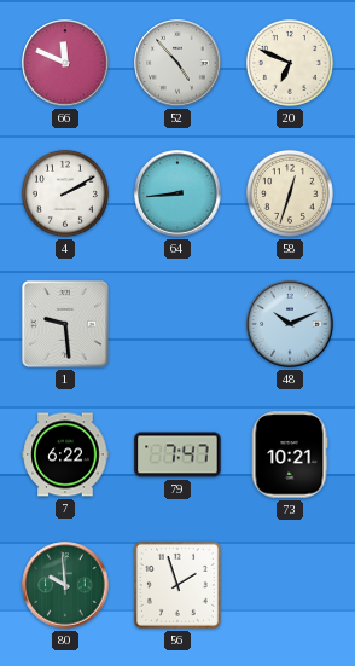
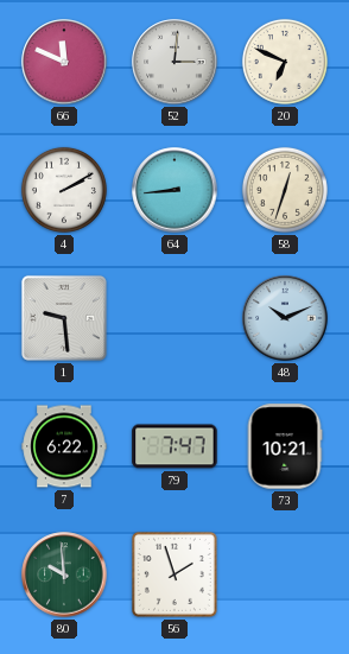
52: 4:53 -> 3:01 (174, 62)
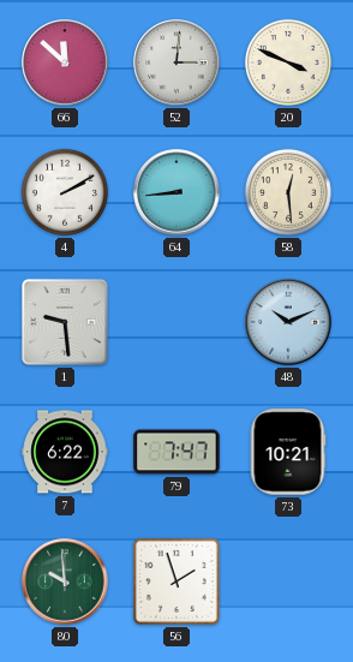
66: 11:49 -> 11:52 (65, 62)
20: 6:49 -> 3:49 (288, 62)
58: 12:33 -> 12:29 (288, 192)
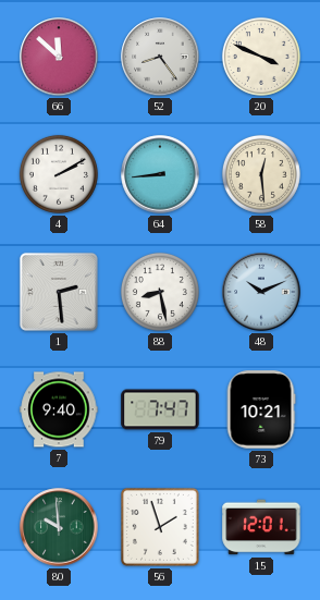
52: 3:01 -> 8:24 (160, 57)
1: 9:29 -> 2:29 (59, 292)
88: none -> 8:28 (160, 292)
7: 6:22 -> 9:40 (59, 409)
15: none -> 12:01 (261, 527)
